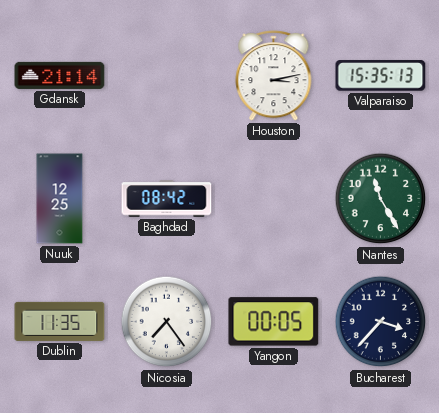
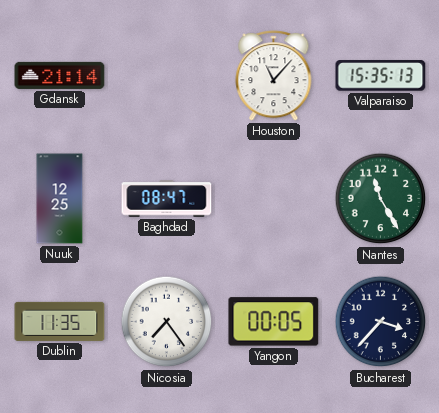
Houston: 3:13 -> 11:07 (274, 76)
Baghdad: 08:42 -> 08:47 (167, 199)
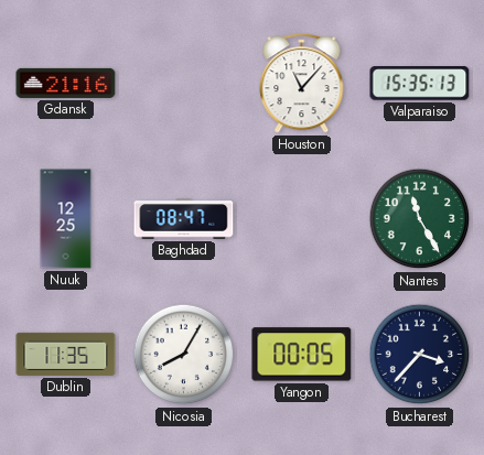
Gdansk: 21:14 -> 21:16 (66, 83)
Nicosia: 7:24 -> 8:05 (184, 355)
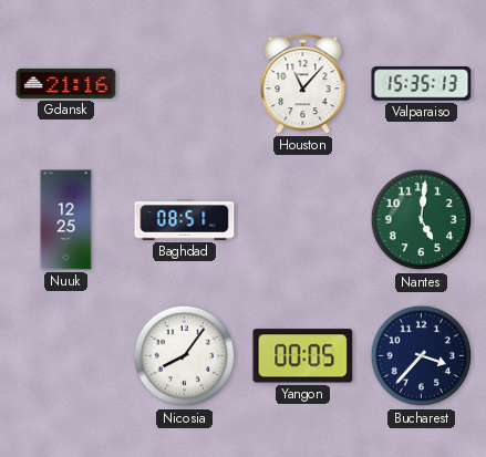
Baghdad: 08:47 -> 08:51 (185, 220)
Nantes: 11:25 -> 5:01 (422, 220)
Dublin: 11:35 -> none (66, 354)
Nicosia: 8:05 -> 8:06 (185, 356)
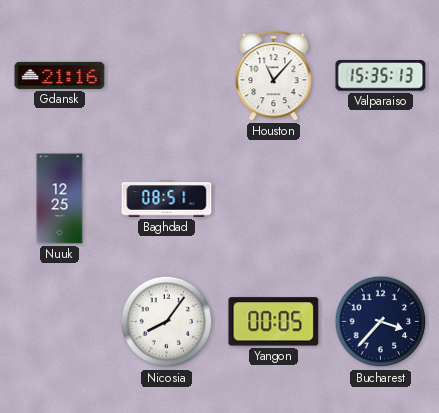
Nantes: 5:01 -> none (422, 220)
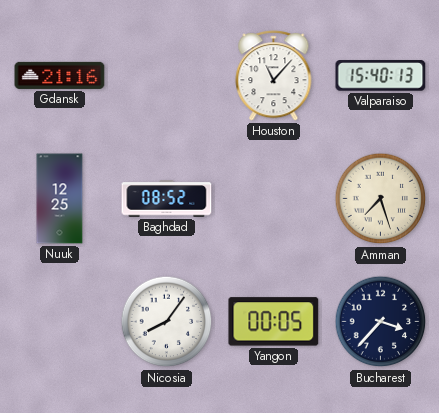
Valparaiso: 15:35 -> 15:40 (381, 76)
Baghdad: 08:51 -> 08:52 (167, 199)
Amman: none -> 7:27 (381, 199)
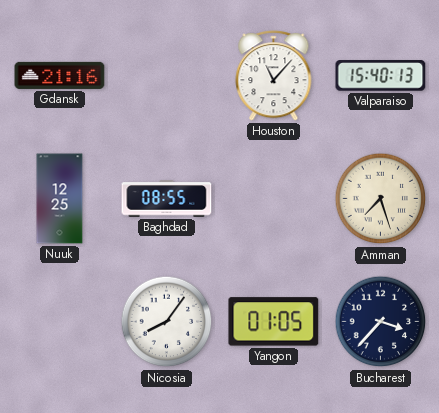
Baghdad: 08:52 -> 08:55 (167, 199)
Yangon: 00:05 -> 01:05 (274, 322)
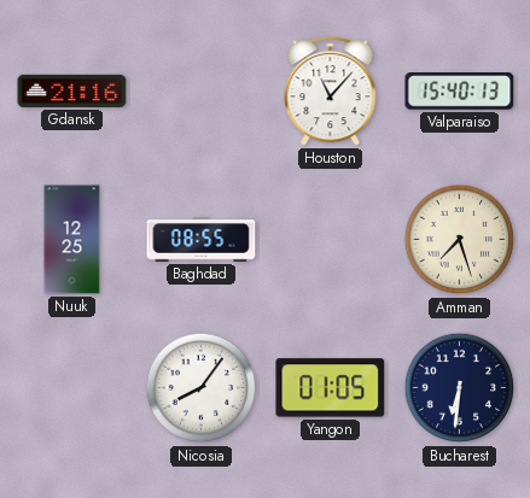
Bucharest: 3:37 -> 6:31 (460, 388)
